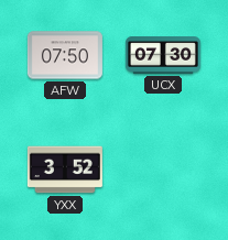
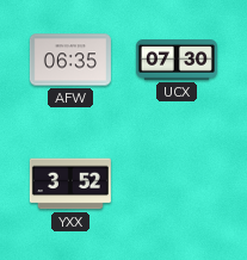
AFW: 07:50 -> 06:35 (70, 60)
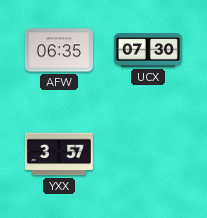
YXX: 3:52 -> 3:57 (59, 154)
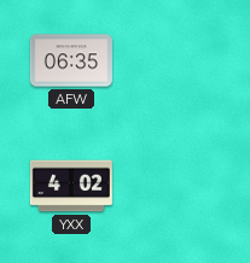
UCX: 07:30 -> none (148, 50)
YXX: 3:57 -> 4:02 (71, 186)
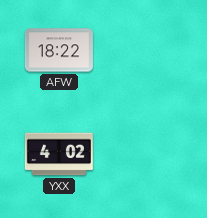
AFW: 06:35 -> 18:22 (59, 50)
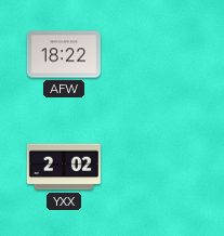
YXX: 4:02 -> 2:02 (64, 167)
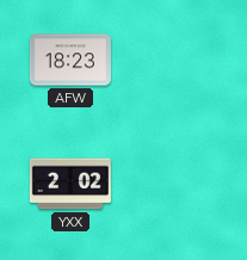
AFW: 18:22 -> 18:23 (70, 60)
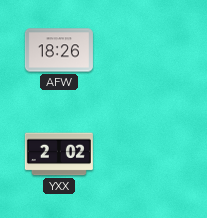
AFW: 18:23 -> 18:26 (59, 50)
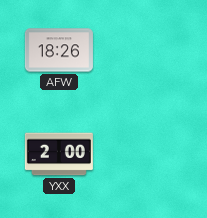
YXX: 2:02 -> 2:00 (59, 154)
